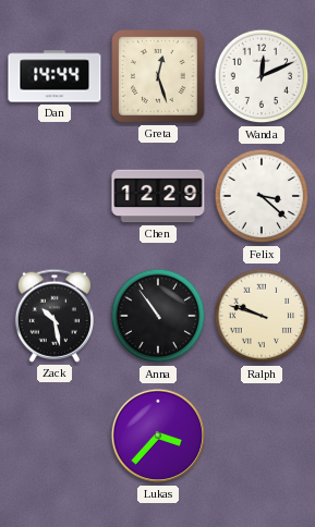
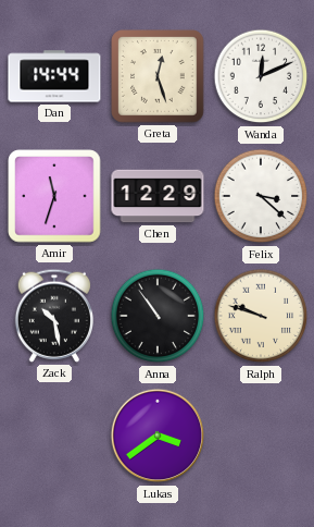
Amir: none -> 11:33 (54, 196)
Lukas: 3:37 -> 3:39 (158, 436)
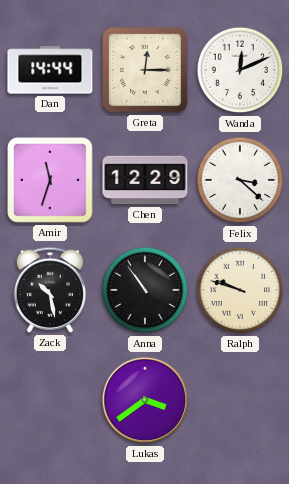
Greta: 12:27 -> 12:15 (145, 70)
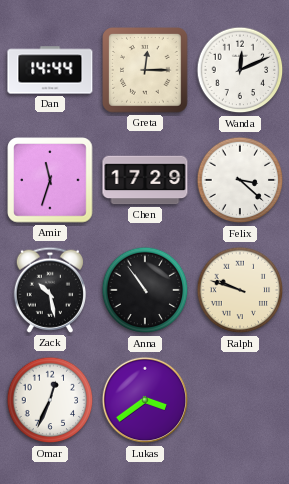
Chen: 12:29 -> 17:29 (145, 180)
Omar: none -> 12:34 (50, 400)
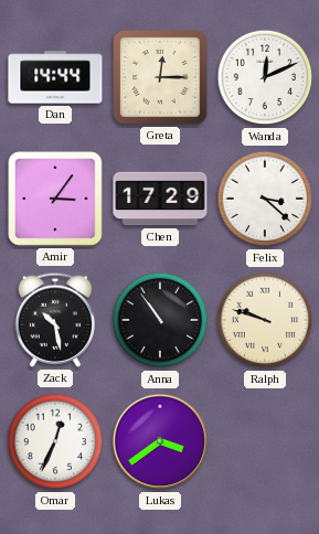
Amir: 11:33 -> 3:06 (55, 199)
